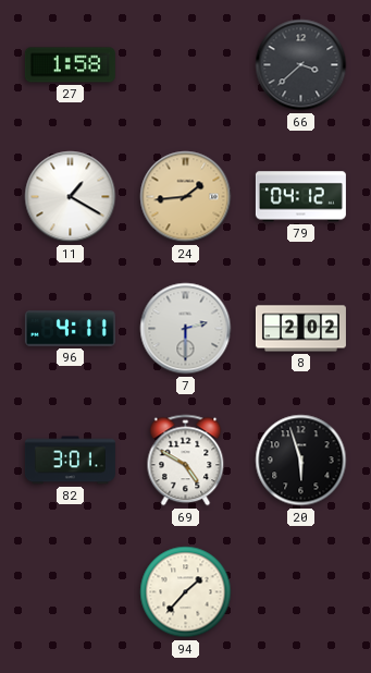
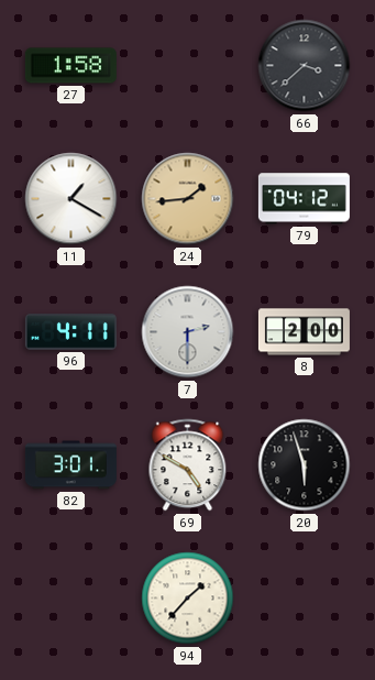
8: 2:02 -> 2:00 (304, 332)
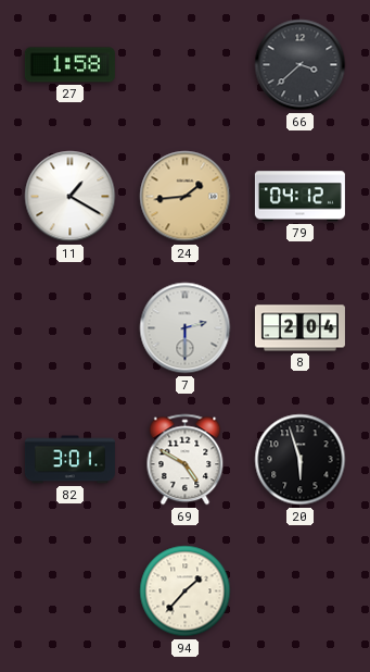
96: 4:11 -> none (70, 332)
8: 2:00 -> 2:04 (299, 328)
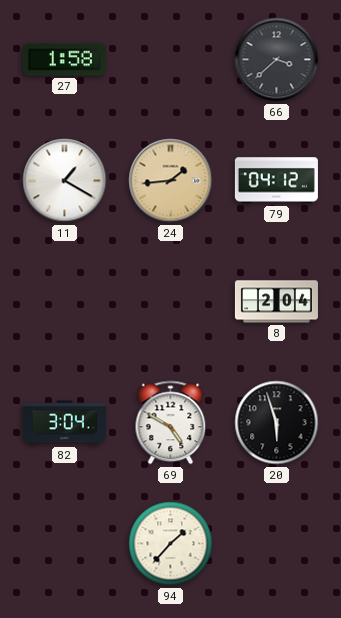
7: 2:30 -> none (186, 328)
82: 3:01 -> 3:04 (64, 423)
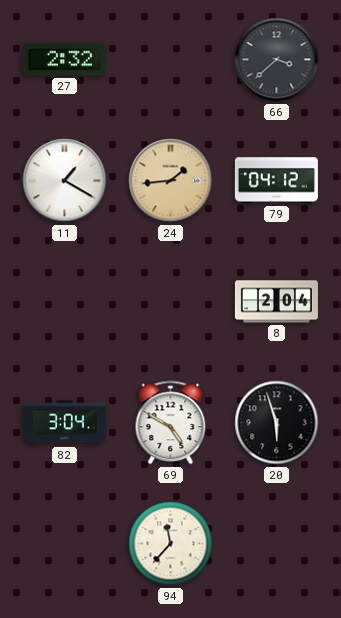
27: 1:58 -> 2:32 (64, 60)
94: 1:37 -> 11:37 (171, 544)
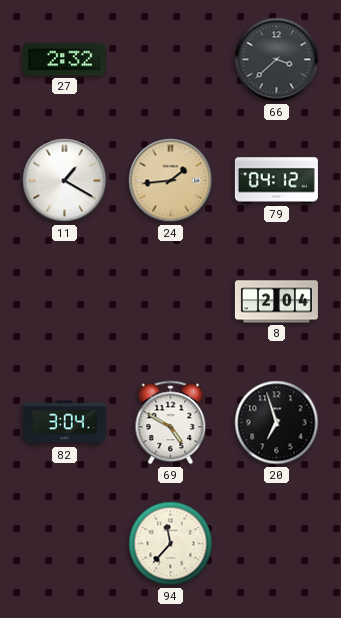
20: 5:57 -> 6:57 (277, 423)
